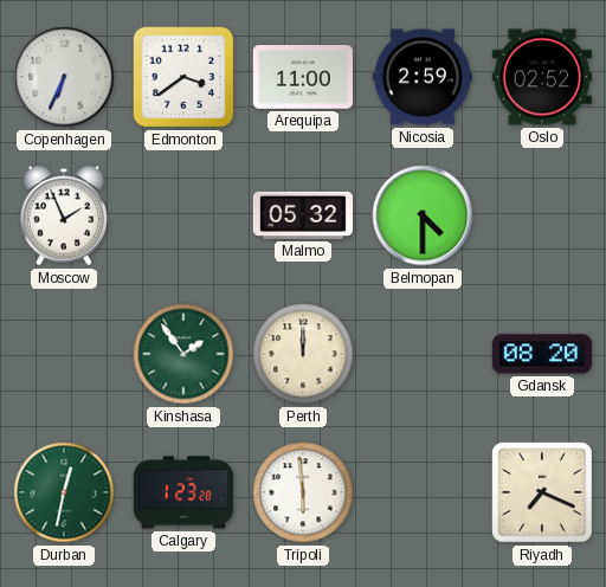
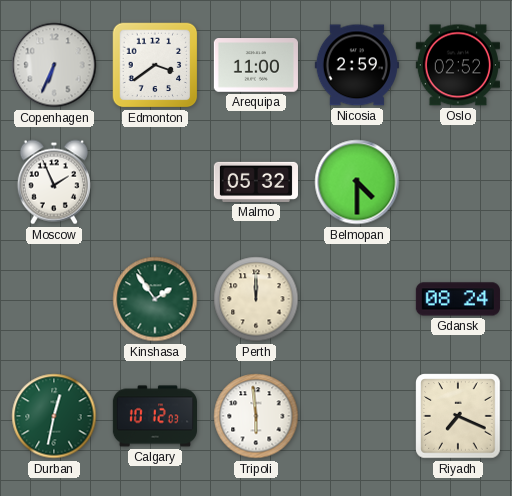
Gdansk: 08:20 -> 08:24 (458, 299)
Calgary: 1:23 -> 10:12 (154, 416)
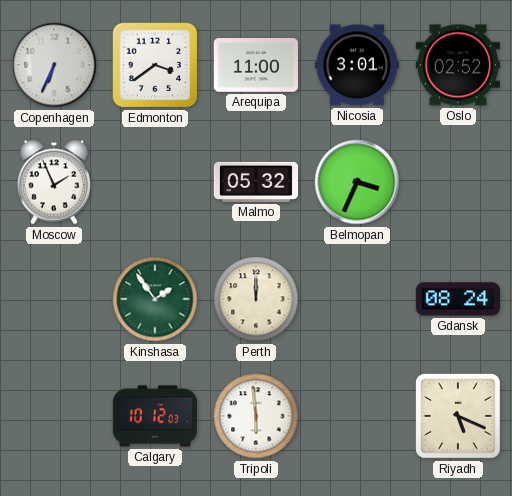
Nicosia: 2:59 -> 3:01 (357, 65)
Belmopan: 4:30 -> 3:34 (357, 182)
Durban: 12:32 -> none (54, 416)
Riyadh: 7:19 -> 5:19 (458, 416)
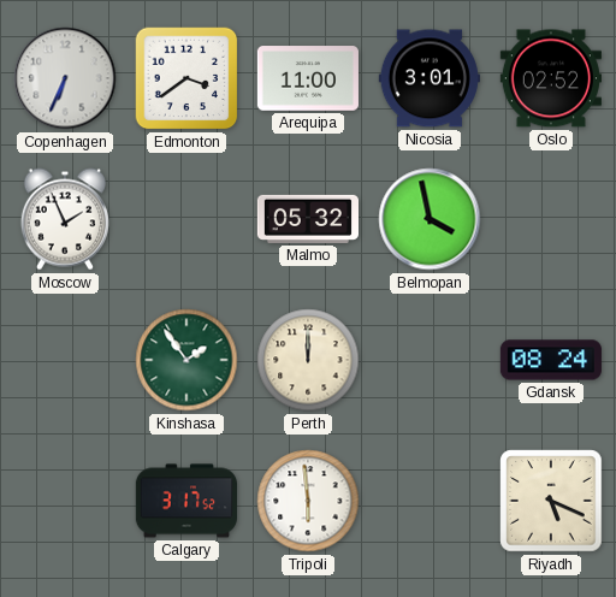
Belmopan: 3:34 -> 3:58 (430, 219)
Calgary: 10:12 -> 3:17 (185, 501)
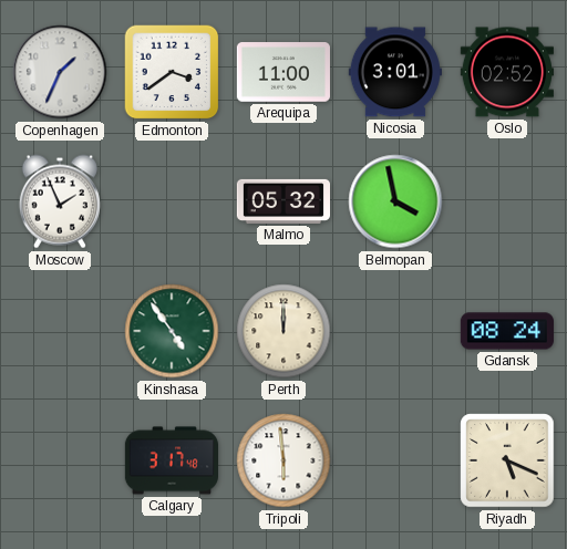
Copenhagen: 6:34 -> 1:34 (60, 72)
Kinshasa: 1:54 -> 4:54 (172, 331)
Calgary: 3:17:52 -> 3:17:48 (171, 460)
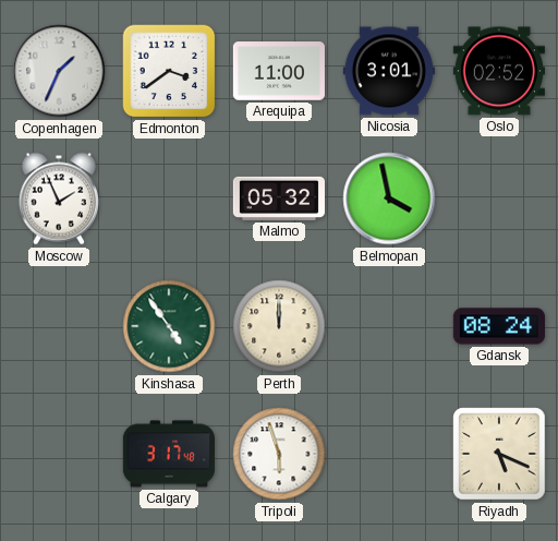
Tripoli: 5:59 -> 5:57 (279, 454)
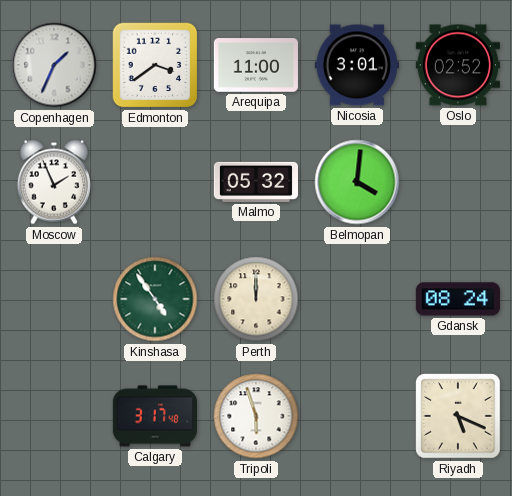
Belmopan: 3:58 -> 4:01 (357, 182)
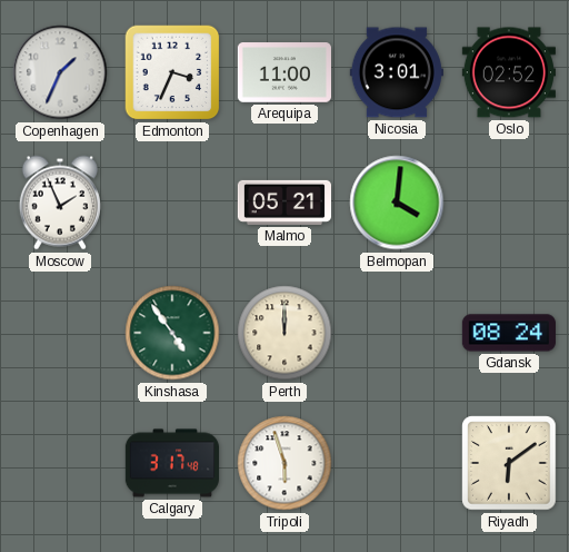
Edmonton: 3:39 -> 3:34 (172, 72)
Malmo: 05:32 -> 05:21 (283, 203)
Riyadh: 5:19 -> 6:09 (509, 463)
